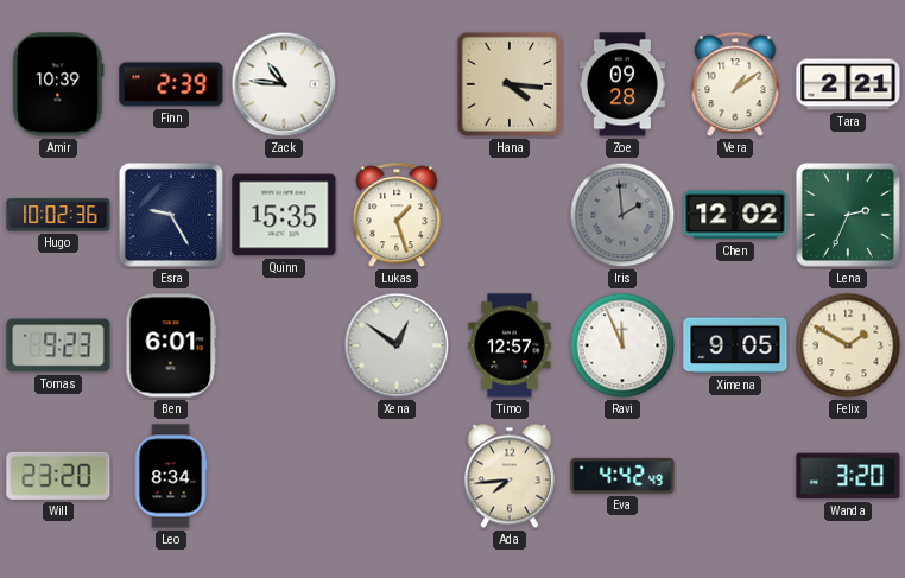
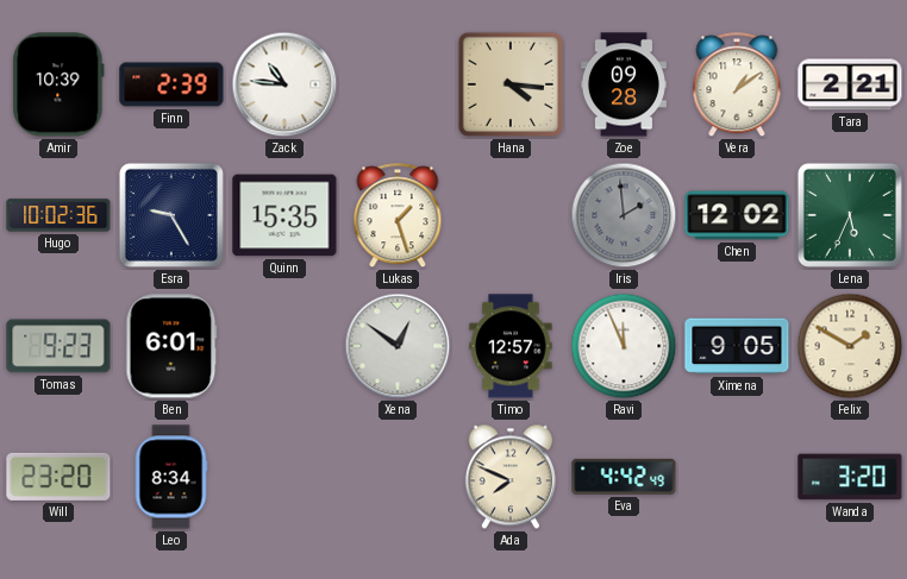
Lena: 2:34 -> 5:34 (850, 215)
Ada: 7:44 -> 7:49 (511, 477)
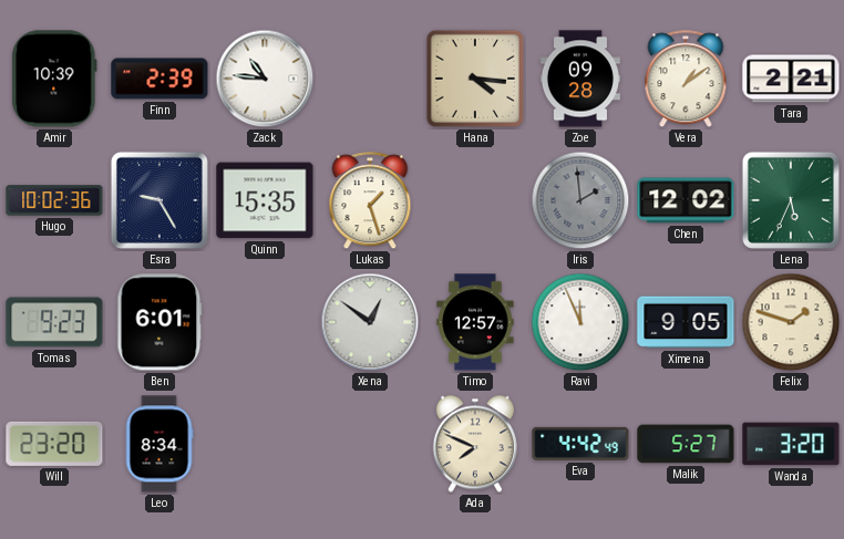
Felix: 1:50 -> 1:48 (791, 322)
Malik: none -> 5:27 (686, 444)
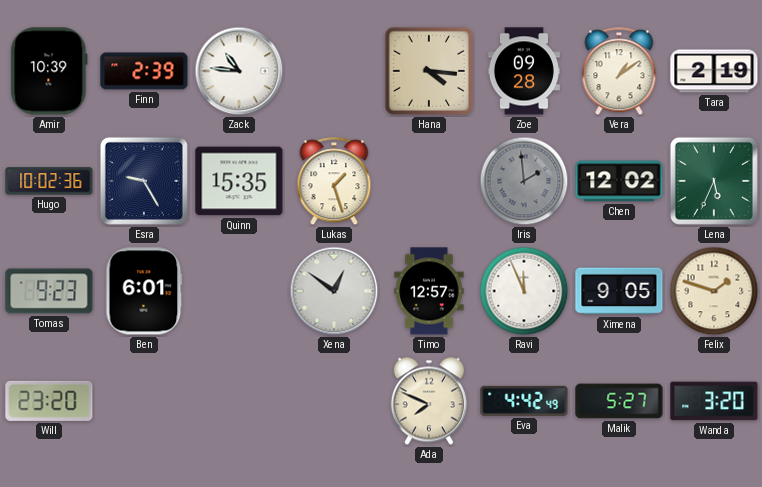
Tara: 2:21 -> 2:19 (714, 71)
Leo: 8:34 -> none (159, 444)
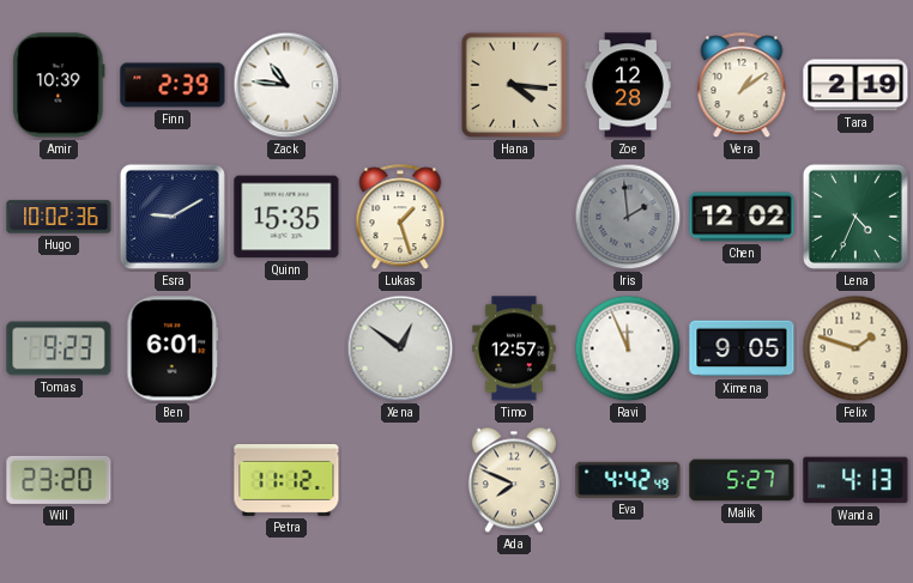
Zoe: 09:28 -> 12:28 (628, 85)
Esra: 9:25 -> 9:10 (173, 217)
Lena: 5:34 -> 4:34 (855, 217)
Petra: none -> 11:12 (286, 480)
Wanda: 3:20 -> 4:13 (855, 480)
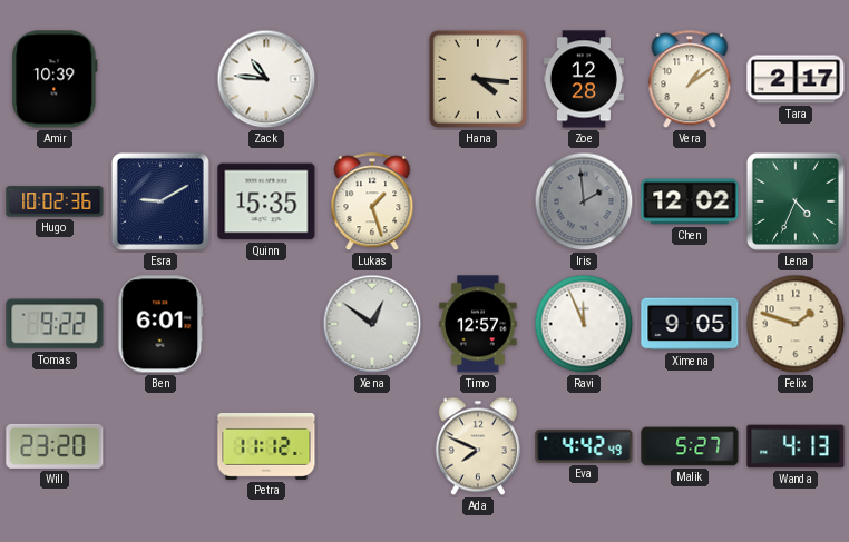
Finn: 2:39 -> none (173, 85)
Tara: 2:19 -> 2:17 (796, 79)
Tomas: 9:23 -> 9:22 (55, 324)
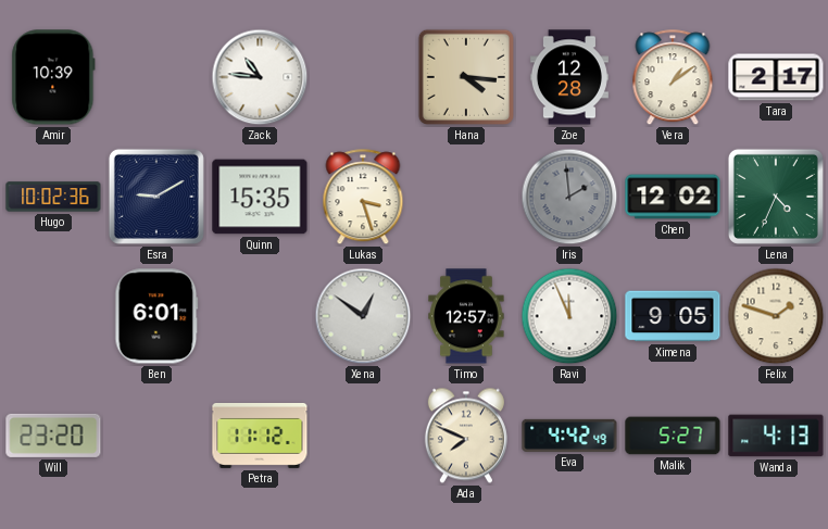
Lukas: 1:27 -> 3:27 (363, 198)
Tomas: 9:22 -> none (55, 324)
